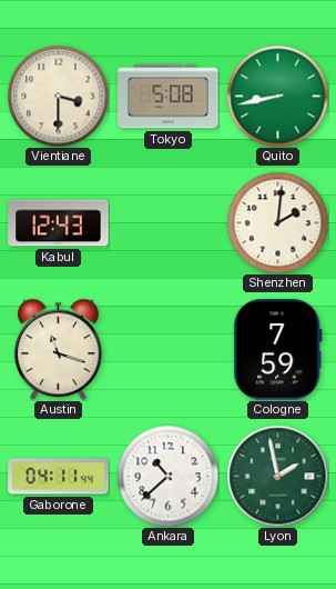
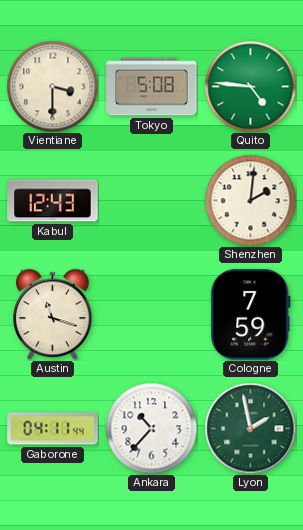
Quito: 8:43 -> 4:46 (250, 86)
Ankara: 10:38 -> 10:37 (151, 428)
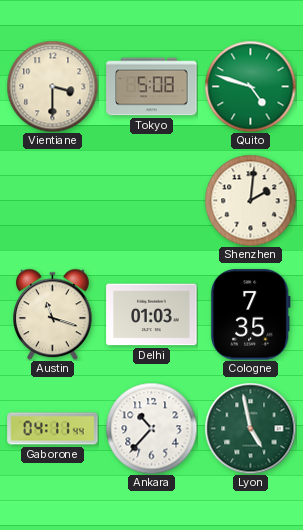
Quito: 4:46 -> 4:48 (250, 86)
Kabul: 12:43 -> none (53, 201)
Delhi: none -> 01:03 (152, 315)
Cologne: 7:59 -> 7:35 (250, 315)
Lyon: 1:58 -> 4:58 (250, 428)
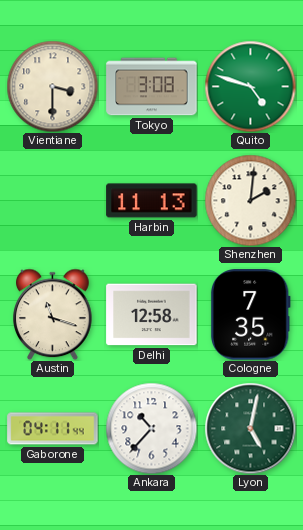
Tokyo: 5:08 -> 3:08 (152, 87)
Harbin: none -> 11:13 (152, 201)
Delhi: 01:03 -> 12:58 (152, 315)
Lyon: 4:58 -> 5:02 (250, 428)
